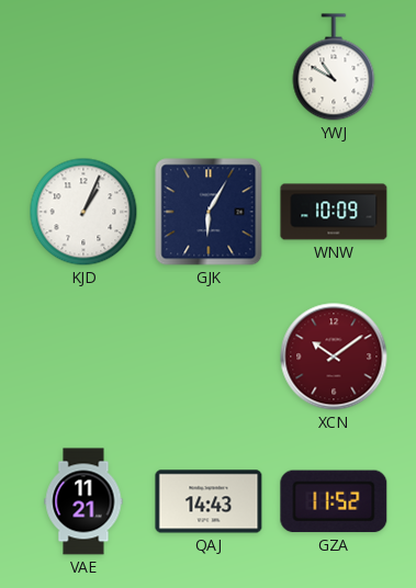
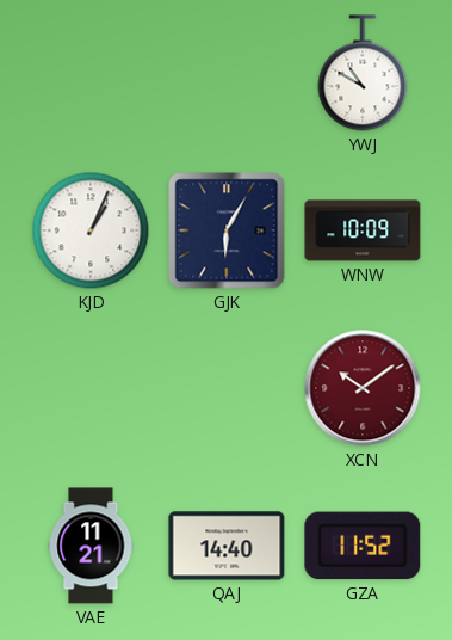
QAJ: 14:43 -> 14:40 (227, 546)
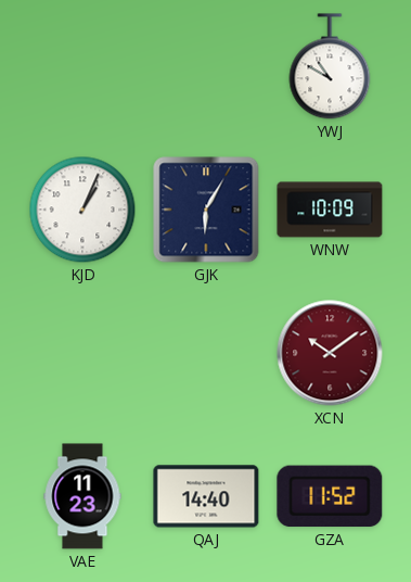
VAE: 11:21 -> 11:23 (82, 496)
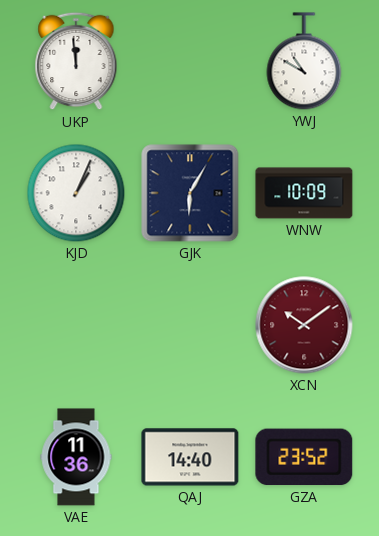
UKP: none -> 11:59 (76, 61)
VAE: 11:23 -> 11:36 (76, 457)
GZA: 11:52 -> 23:52 (304, 457)
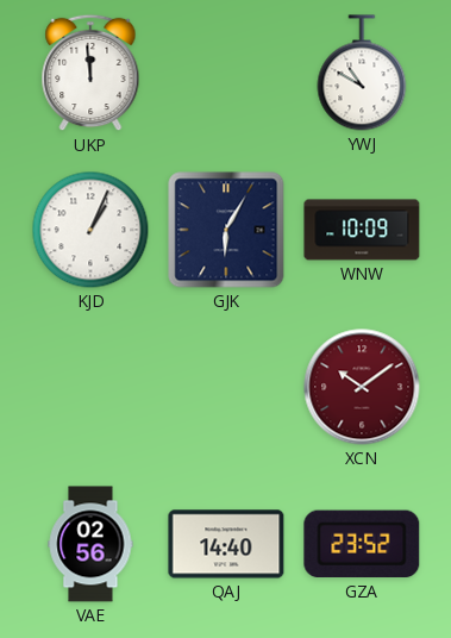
VAE: 11:36 -> 02:56 (90, 544)
